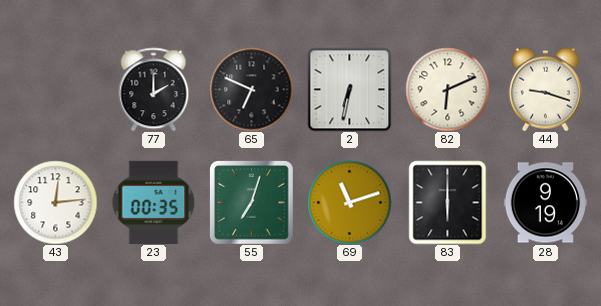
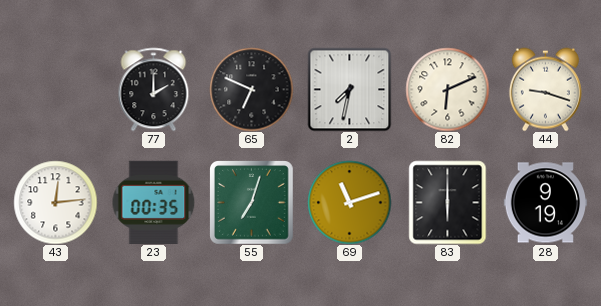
2: 6:32 -> 7:32 (349, 89)
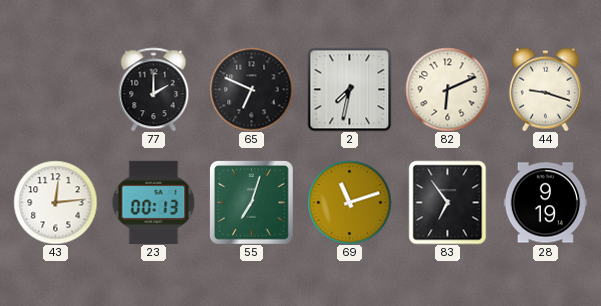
23: 00:35 -> 00:13 (153, 202)
83: 6:00 -> 6:54 (448, 202)
